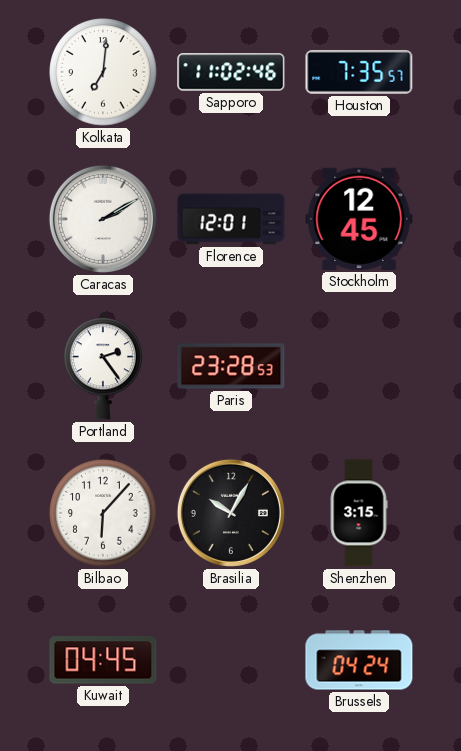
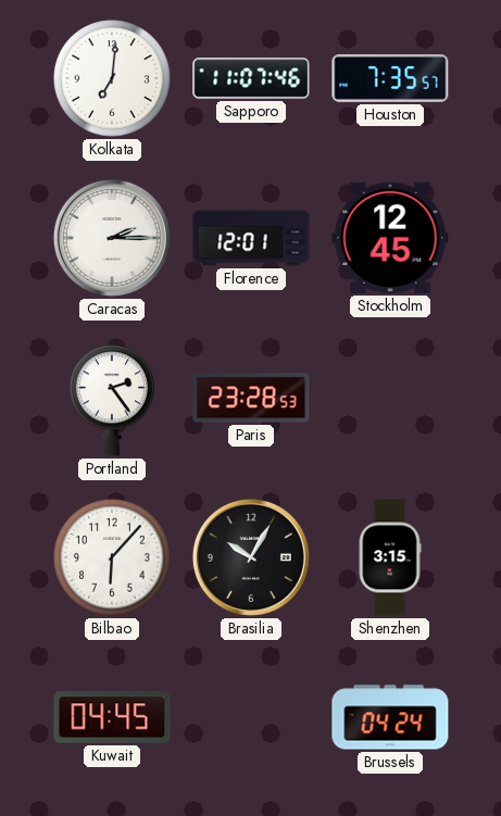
Sapporo: 11:02 -> 11:07 (251, 78)
Caracas: 2:10 -> 2:15 (112, 238)
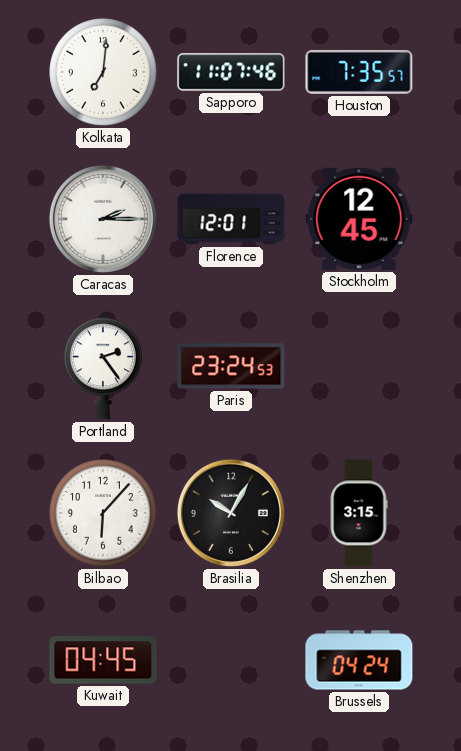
Paris: 23:28 -> 23:24 (231, 366)
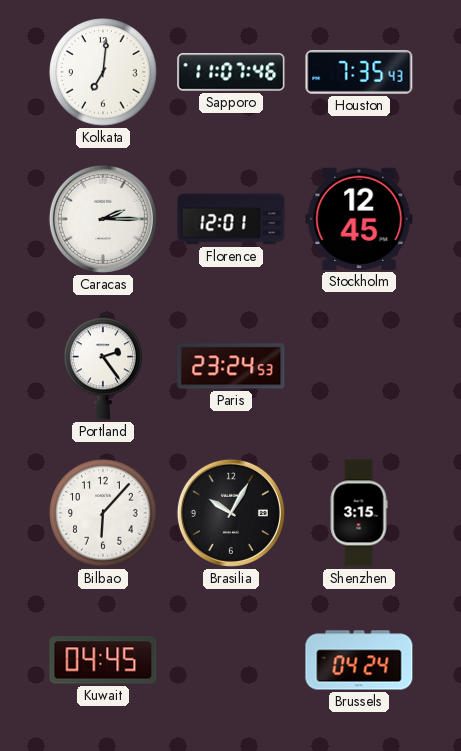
Houston: 7:35:57 -> 7:35:43 (359, 72)
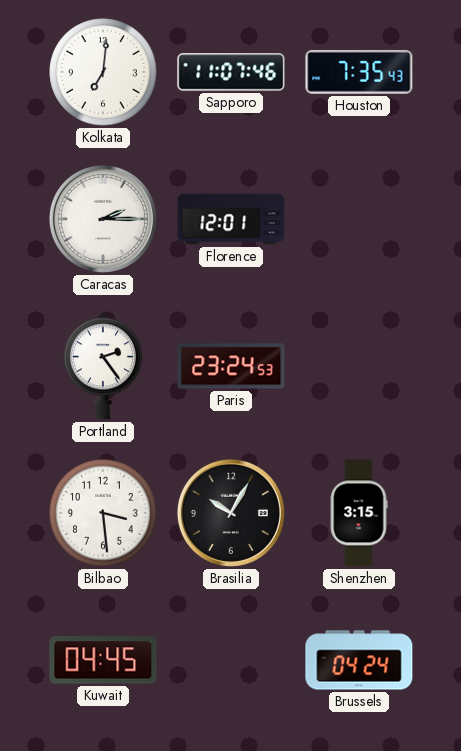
Stockholm: 12:45 -> none (359, 219)
Bilbao: 6:07 -> 3:29 (103, 513)
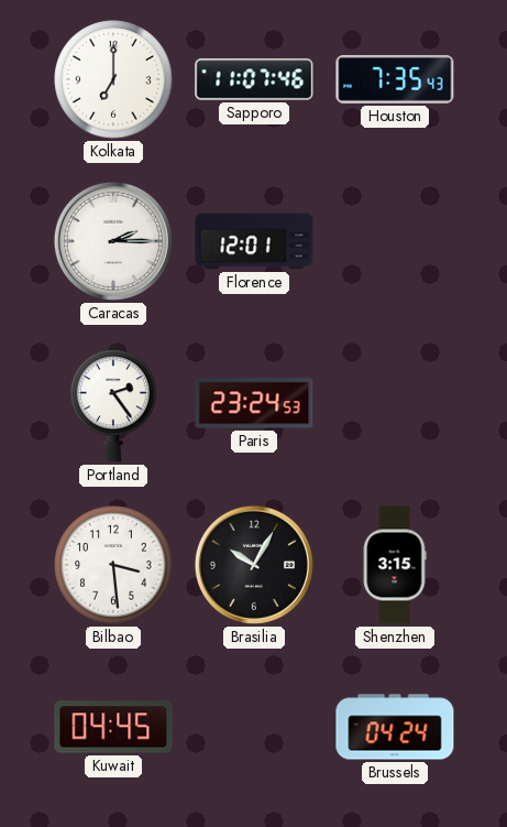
Kolkata: 7:01 -> 7:00 (113, 79)
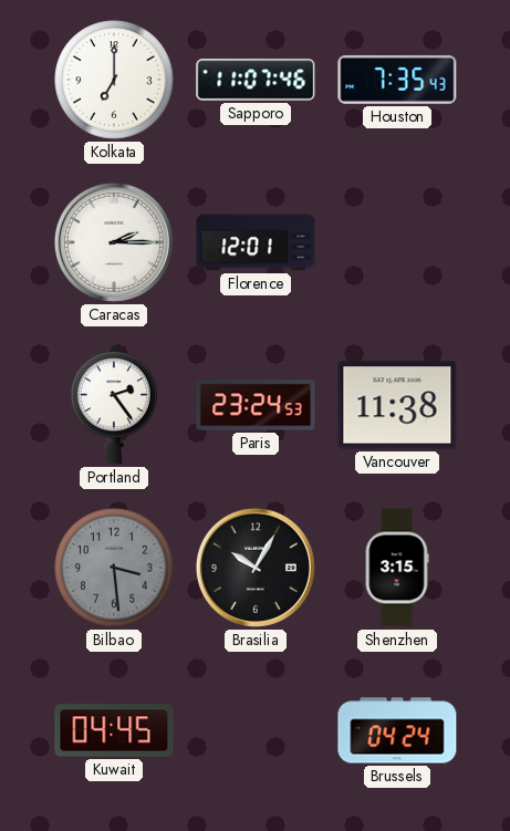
Vancouver: none -> 11:38 (397, 405)
Bilbao dial: white -> grey (114, 568)
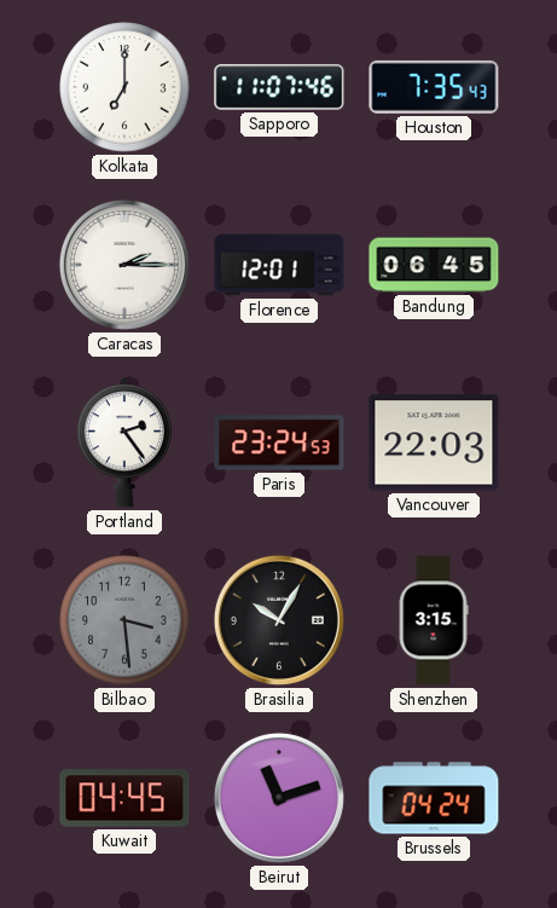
Bandung: none -> 06:45 (434, 265)
Vancouver: 11:38 -> 22:03 (434, 443)
Beirut: none -> 11:12 (279, 798)
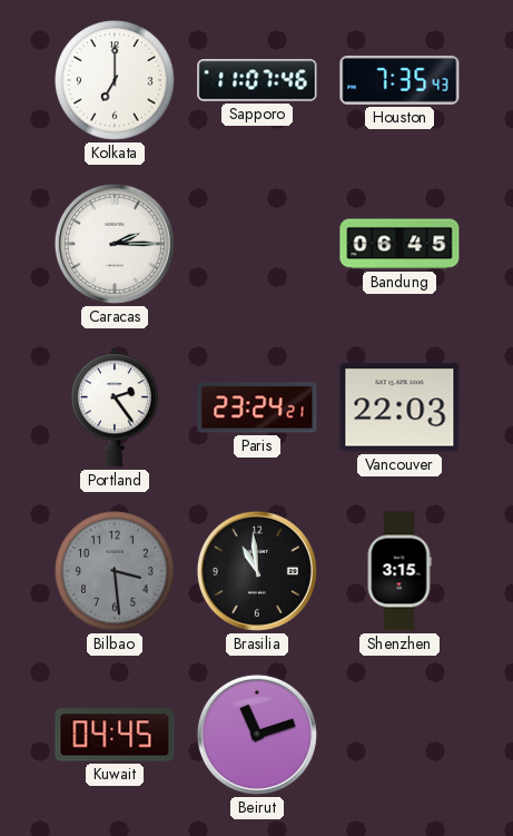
Florence: 12:01 -> none (279, 265)
Paris: 23:24:53 -> 23:24:21 (257, 407)
Brasilia: 10:05 -> 10:59 (257, 571)
Brussels: 04:24 -> none (434, 798)
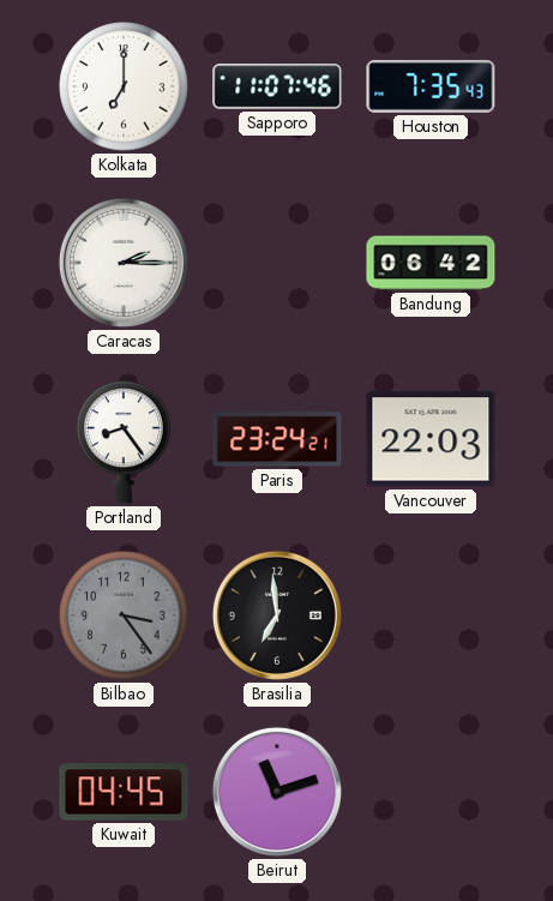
Bandung: 06:45 -> 06:42 (431, 263)
Portland: 2:24 -> 8:24 (124, 439)
Bilbao: 3:29 -> 3:24 (124, 615)
Brasilia: 10:59 -> 6:59 (277, 615)
Shenzhen: 3:15 -> none (399, 571)
